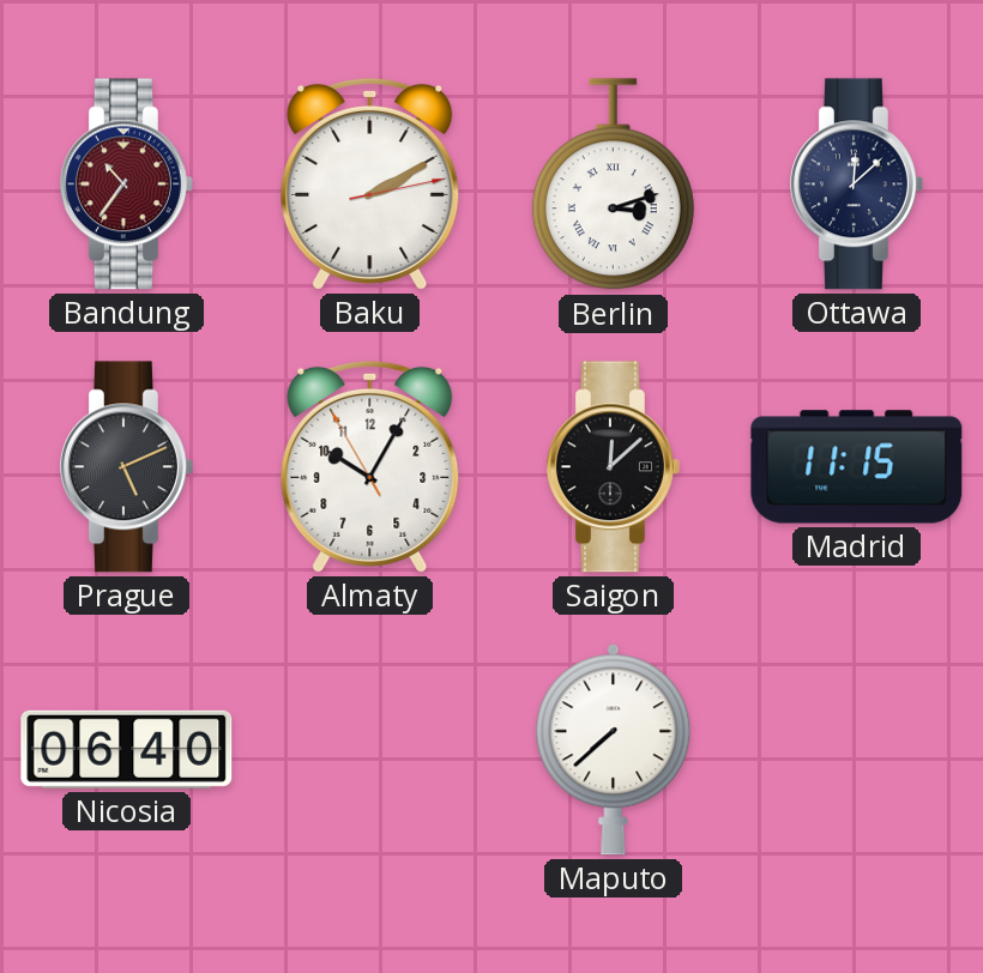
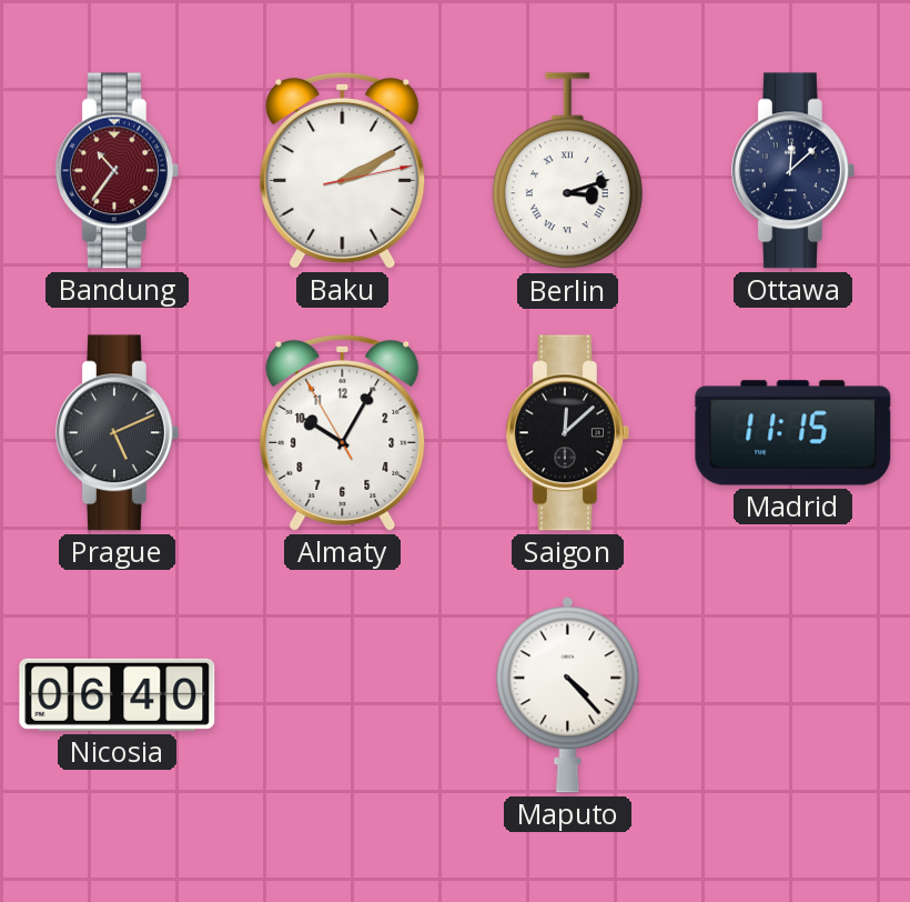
Maputo: 7:38 -> 4:23 (568, 695)
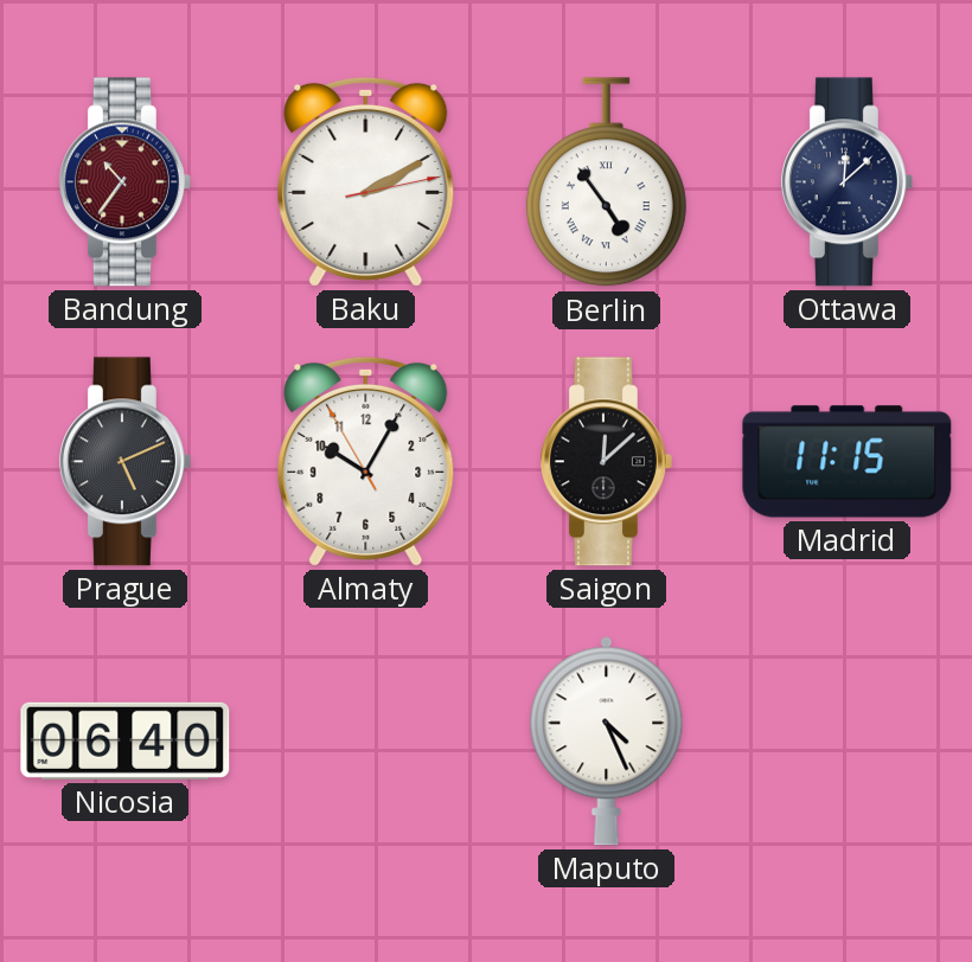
Berlin: 3:12 -> 4:54 (606, 182)
Maputo: 4:23 -> 4:26 (607, 742)
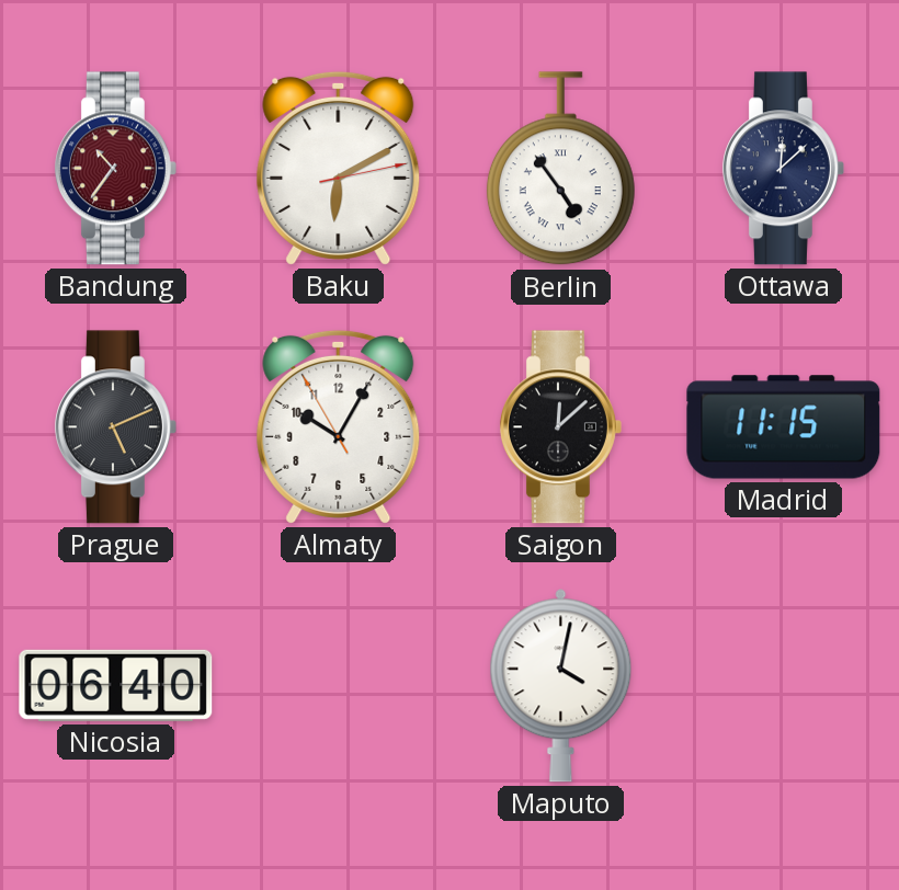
Baku: 2:10 -> 6:10 (339, 168)
Maputo: 4:26 -> 4:02 (561, 686)
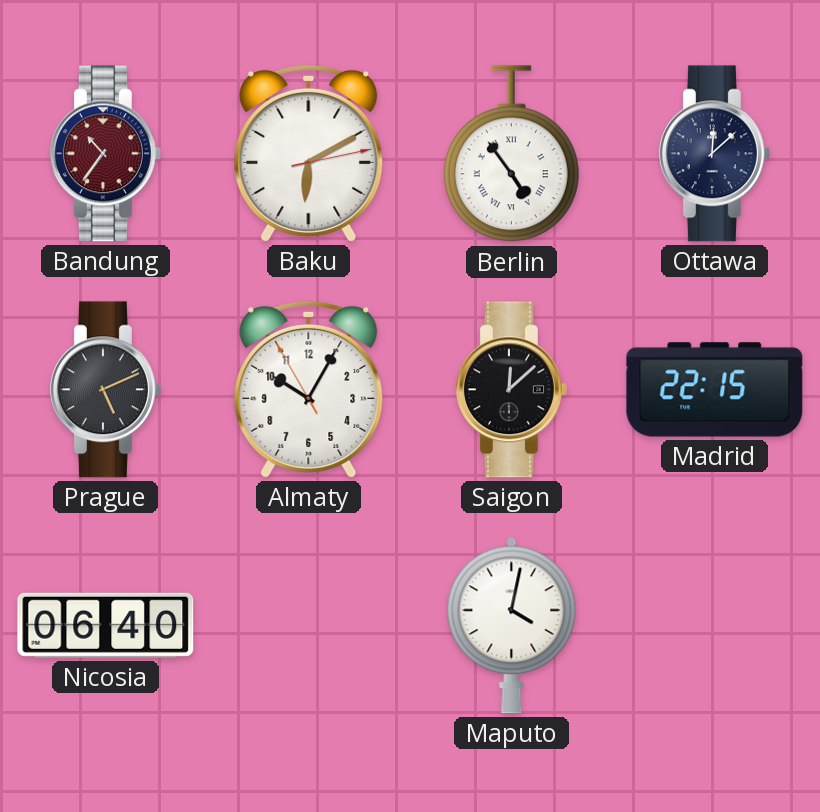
Madrid: 11:15 -> 22:15 (715, 390)
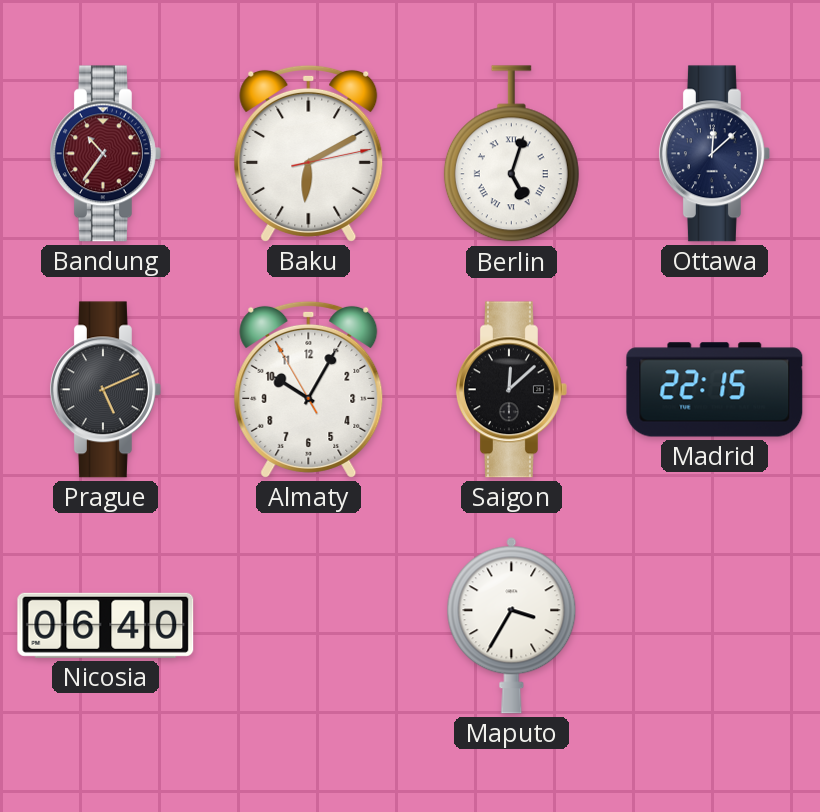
Berlin: 4:54 -> 5:03 (511, 154)
Maputo: 4:02 -> 3:35 (512, 626)
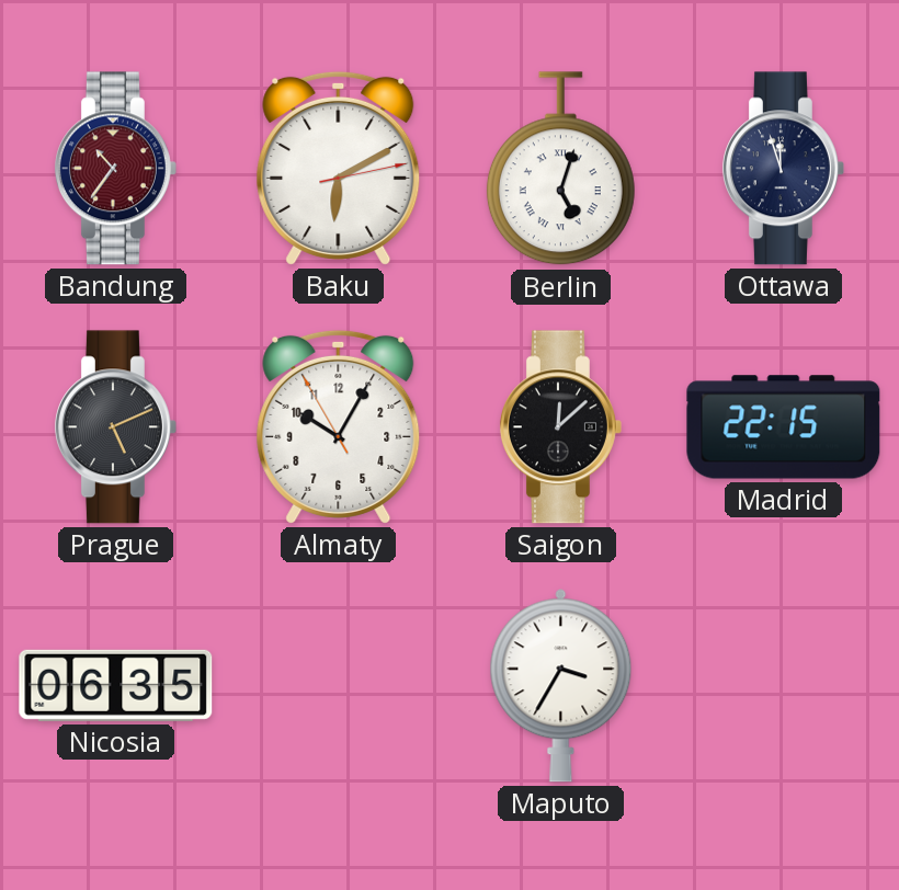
Ottawa: 12:08 -> 11:57 (783, 169)
Nicosia: 06:40 -> 06:35 (116, 685)
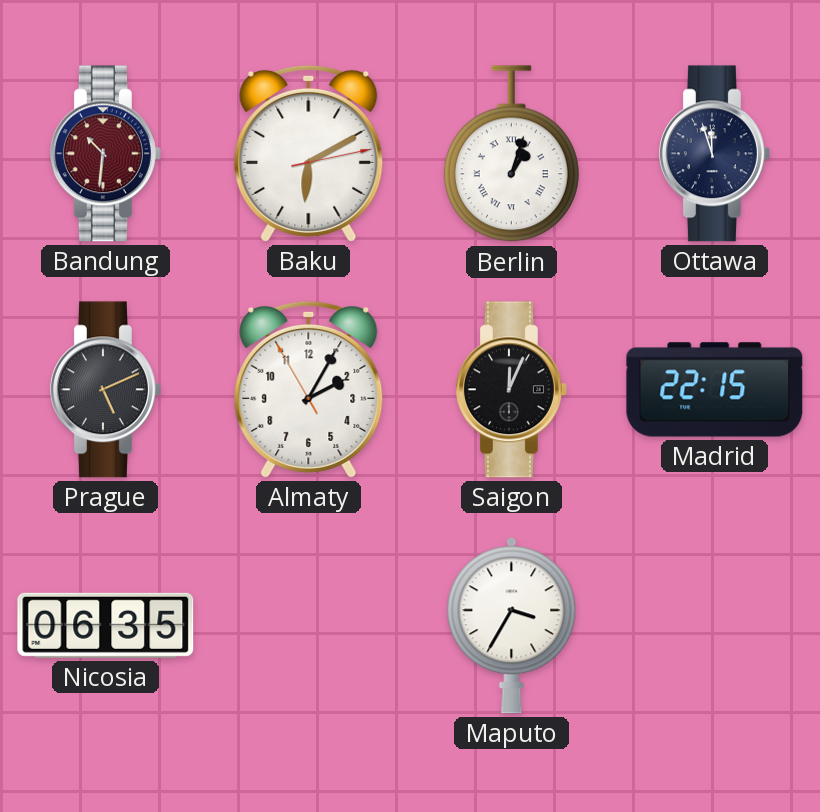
Bandung: 10:36 -> 10:31 (105, 154)
Berlin: 5:03 -> 1:03 (511, 154)
Almaty: 10:04 -> 2:04 (309, 389)
Saigon: 12:08 -> 12:04 (511, 390)
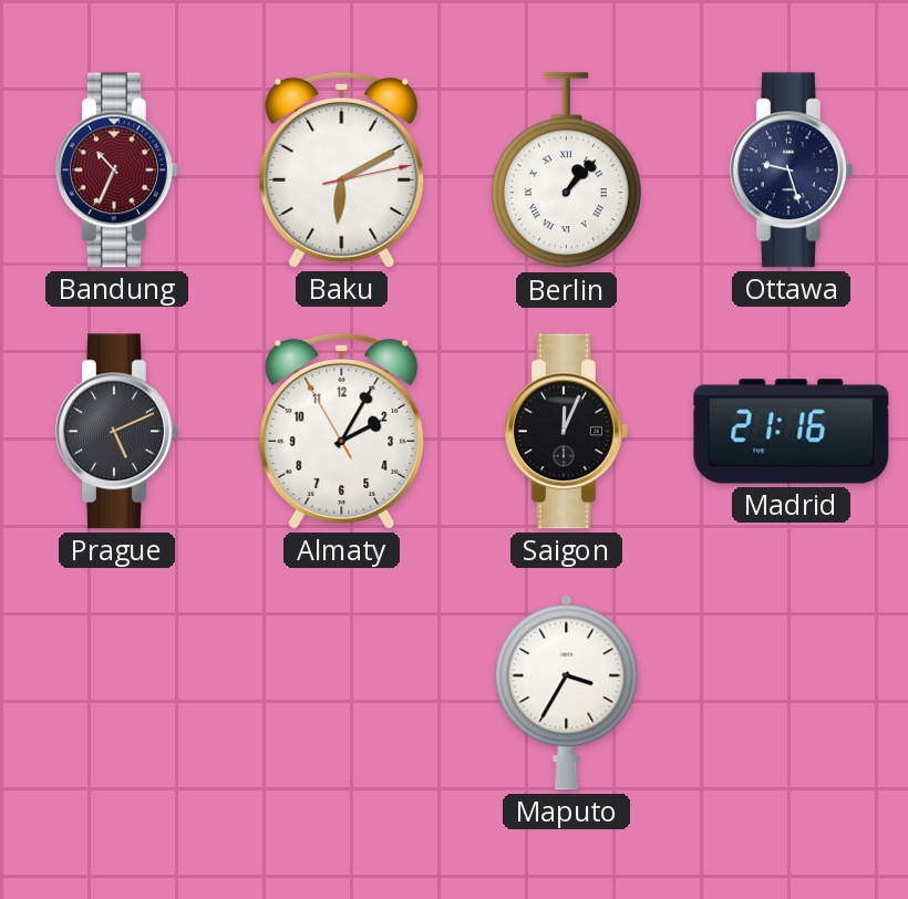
Bandung: 10:31 -> 10:34 (116, 170)
Berlin: 1:03 -> 1:07 (566, 170)
Ottawa: 11:57 -> 9:27 (791, 170)
Madrid: 22:15 -> 21:16 (792, 432)
Nicosia: 06:35 -> none (106, 625)
